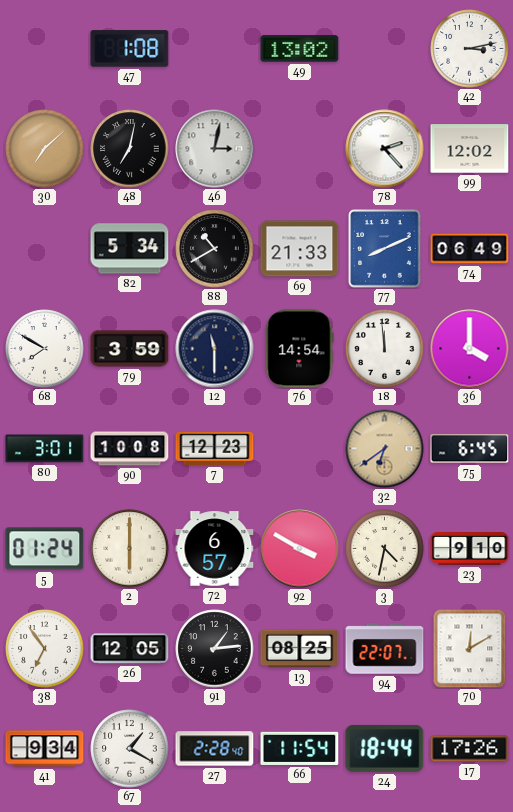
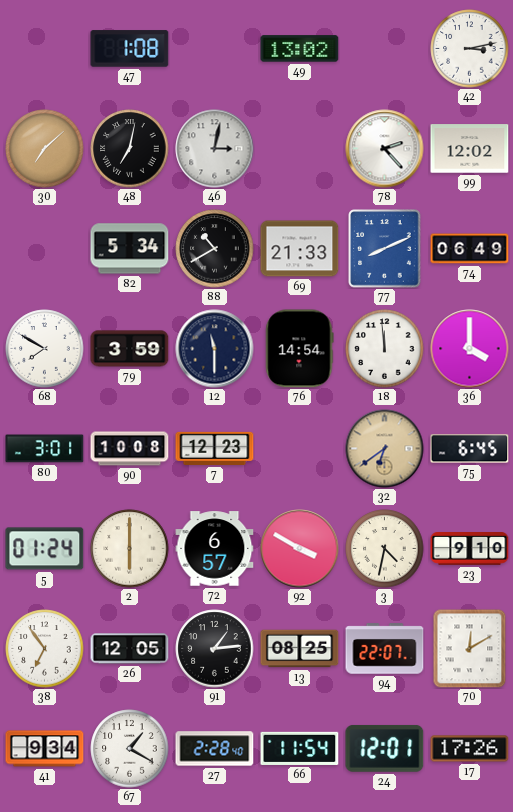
24: 18:44 -> 12:01 (385, 749)
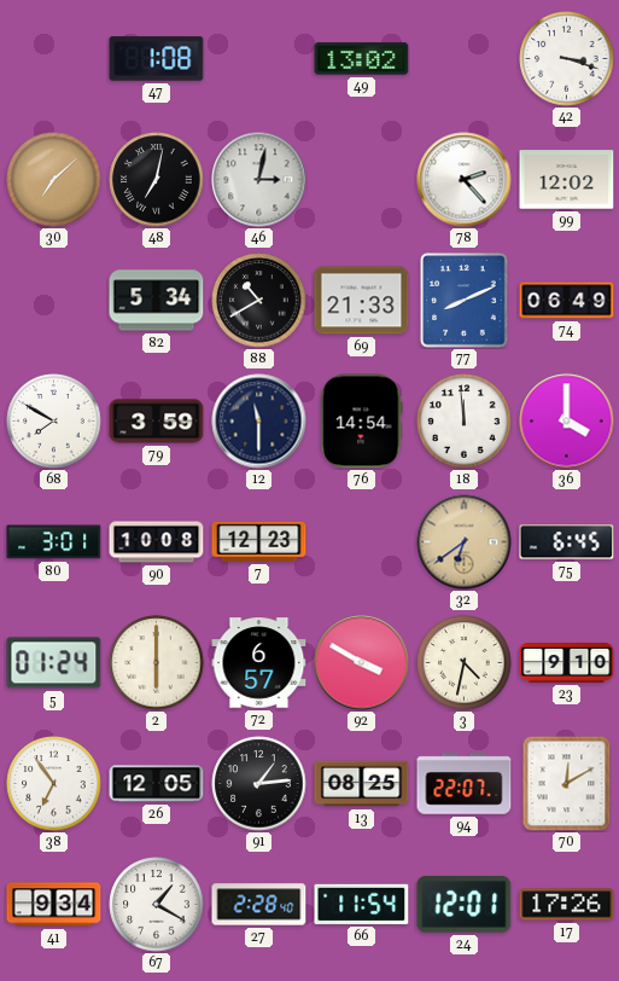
42: 3:13 -> 3:18 (567, 59)
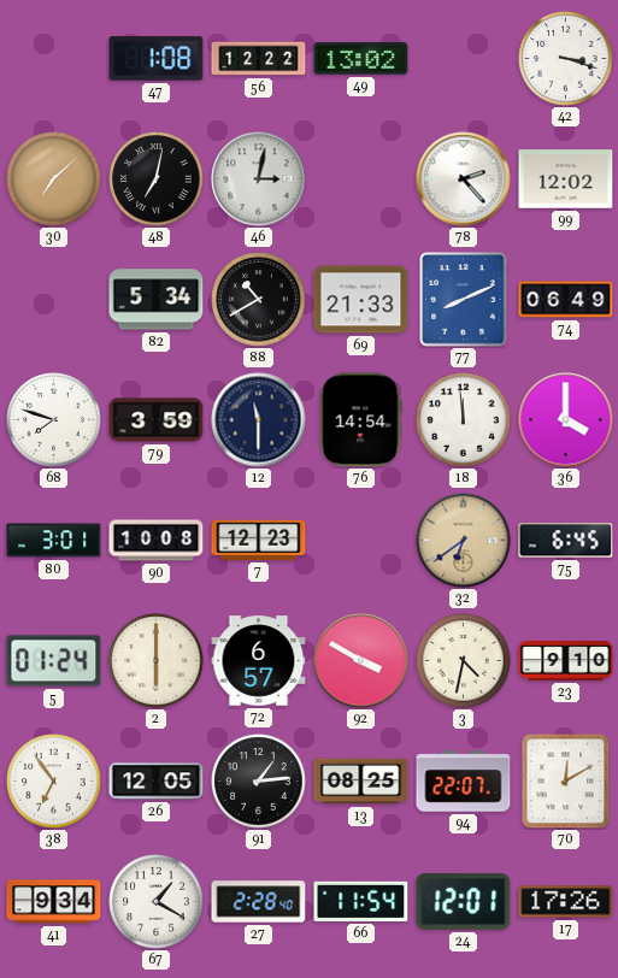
56: none -> 12:22 (259, 59)
68: 7:50 -> 7:48 (54, 420)
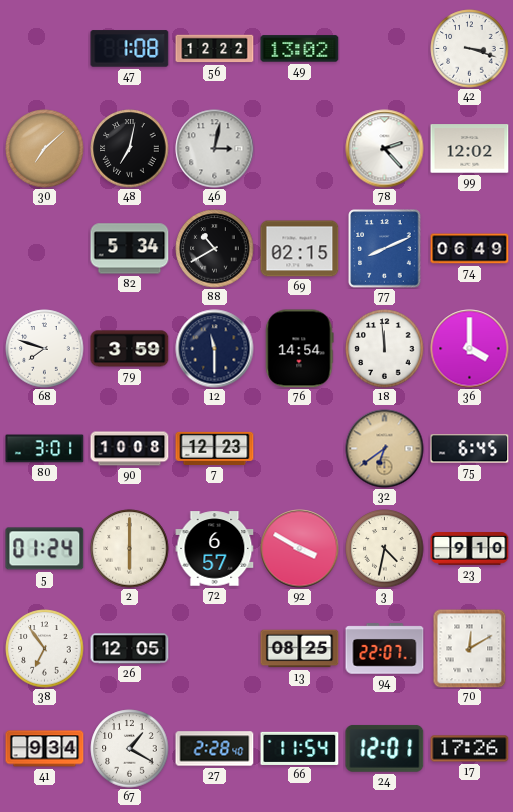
69: 21:33 -> 02:15 (300, 249)
91: 1:14 -> none (259, 782)
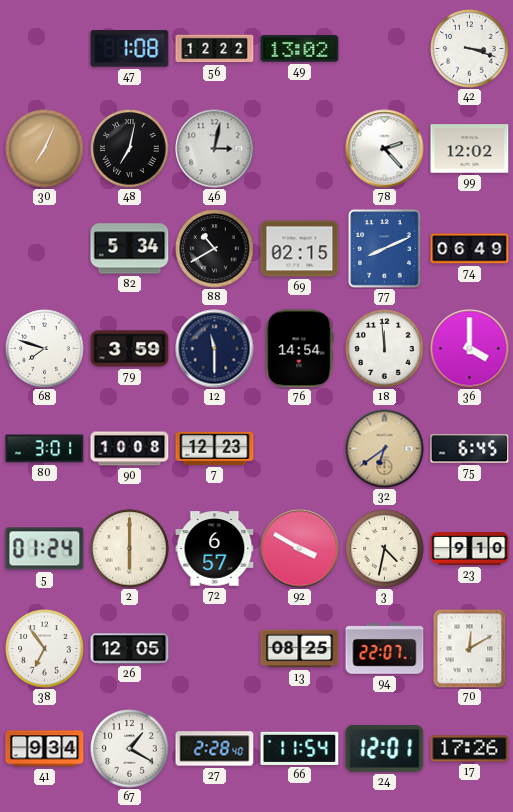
30: 7:08 -> 7:04 (45, 149)
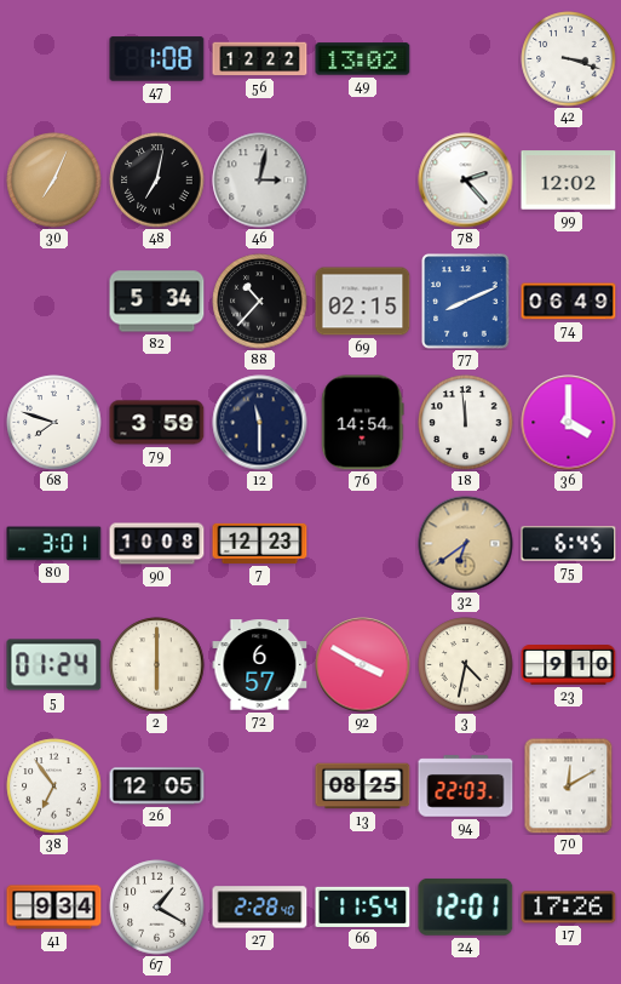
88: 10:40 -> 10:37 (260, 302)
94: 22:07 -> 22:03 (466, 786)
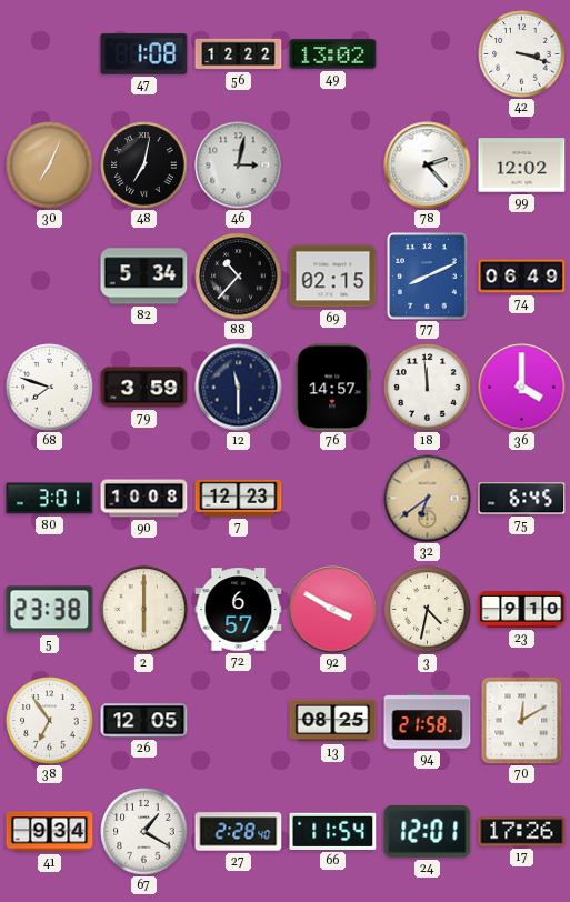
76: 14:54 -> 14:57 (333, 388)
5: 01:24 -> 23:38 (50, 610)
94: 22:03 -> 21:58 (428, 721)
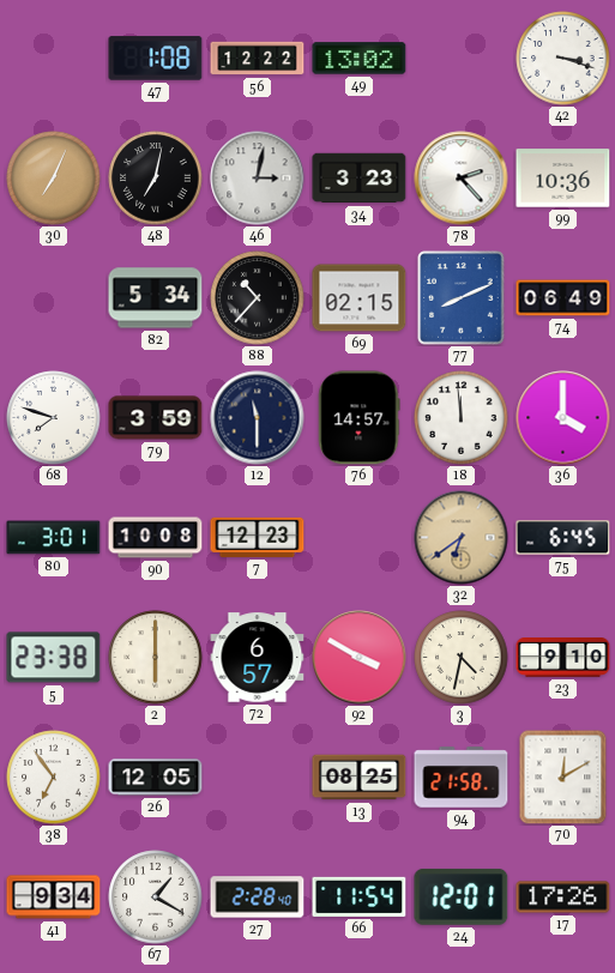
34: none -> 3:23 (360, 179)
99: 12:02 -> 10:36 (563, 179)
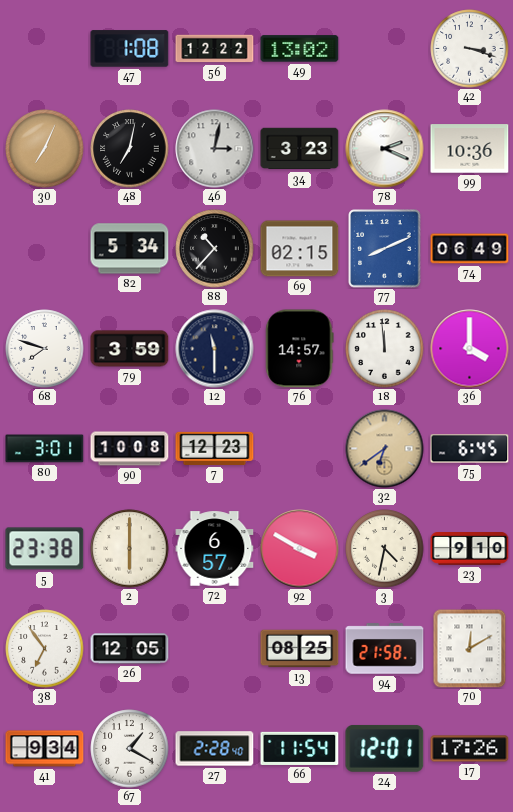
78: 2:23 -> 2:19 (385, 149)
